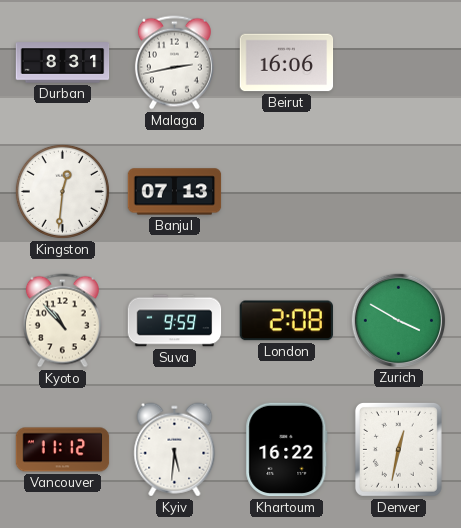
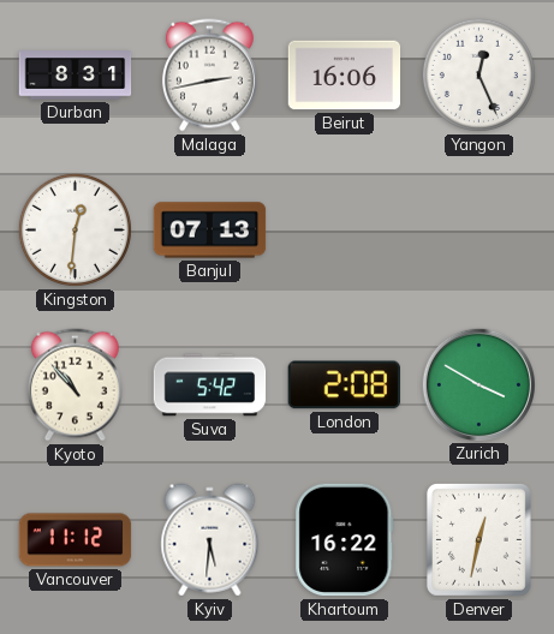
Yangon: none -> 12:26 (478, 74)
Suva: 9:59 -> 5:42 (210, 385)
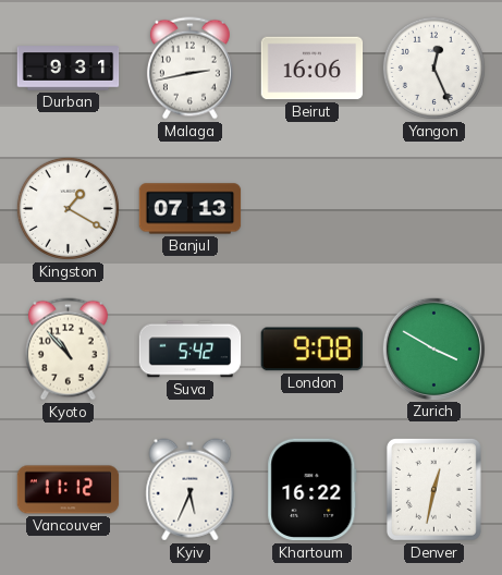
Durban: 8:31 -> 9:31 (69, 69)
Kingston: 12:31 -> 1:20 (68, 208)
London: 2:08 -> 9:08 (311, 350)
Kyiv: 5:31 -> 5:34 (191, 490)
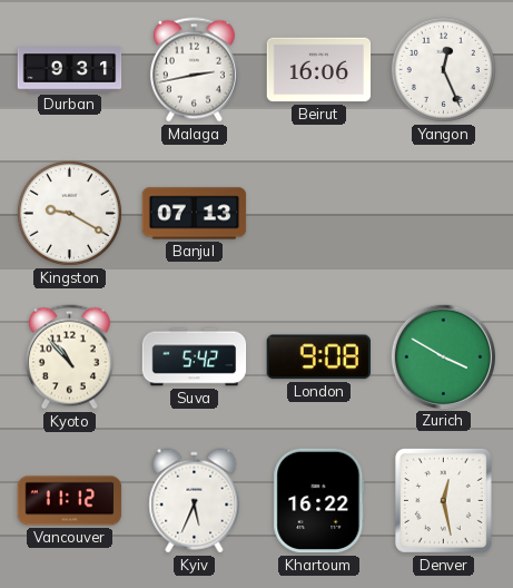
Kingston: 1:20 -> 9:20 (69, 213)
Denver: 12:32 -> 12:28 (443, 500)
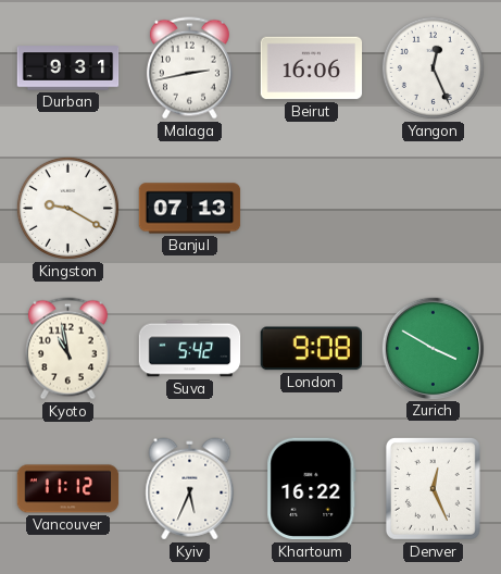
Kyoto: 10:53 -> 10:58 (67, 349)
Denver: 12:28 -> 12:26 (433, 488)
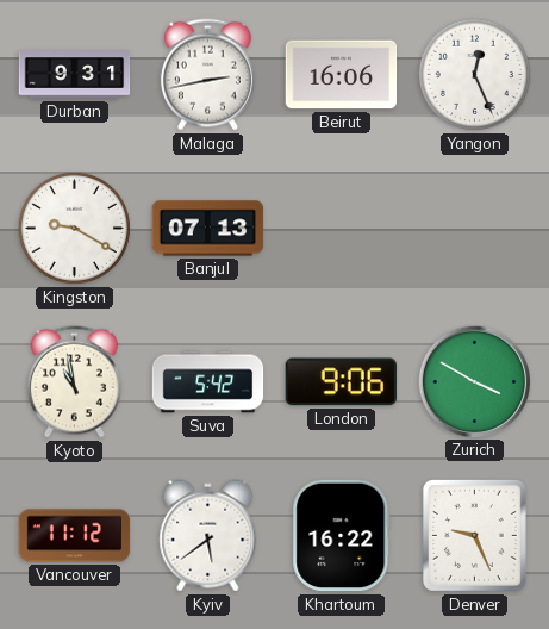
London: 9:08 -> 9:06 (341, 382)
Kyiv: 5:34 -> 5:39 (208, 536)
Denver: 12:26 -> 9:26 (474, 535)
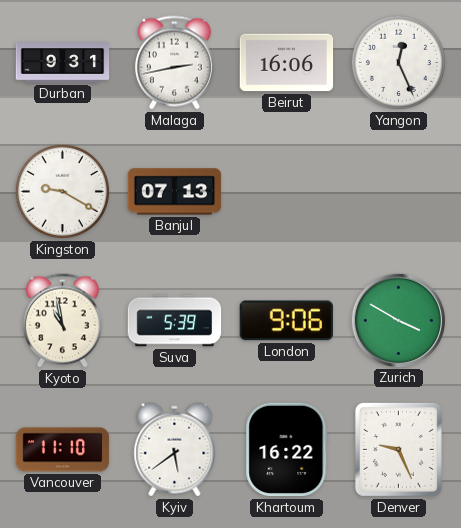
Suva: 5:42 -> 5:39 (175, 321)
Vancouver: 11:12 -> 11:10 (63, 450)
